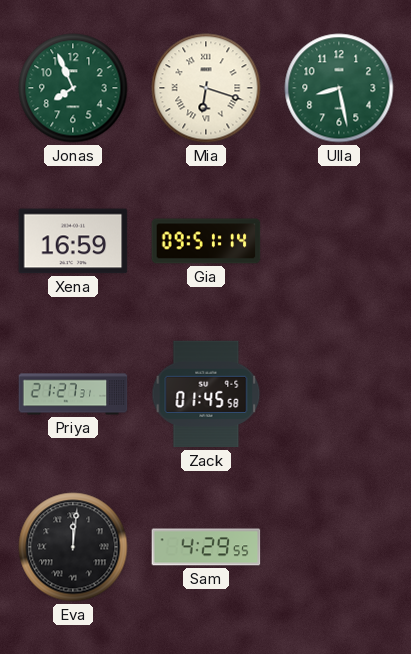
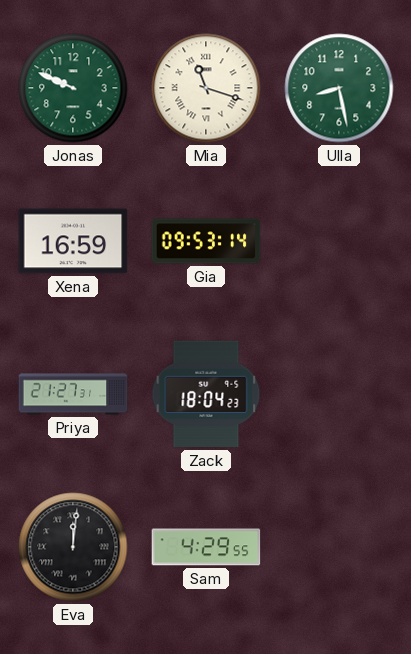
Jonas: 7:56 -> 9:49 (73, 88)
Mia: 6:18 -> 11:18 (206, 88)
Gia: 09:51 -> 09:53 (206, 241)
Zack: 01:45 -> 18:04 (206, 394)
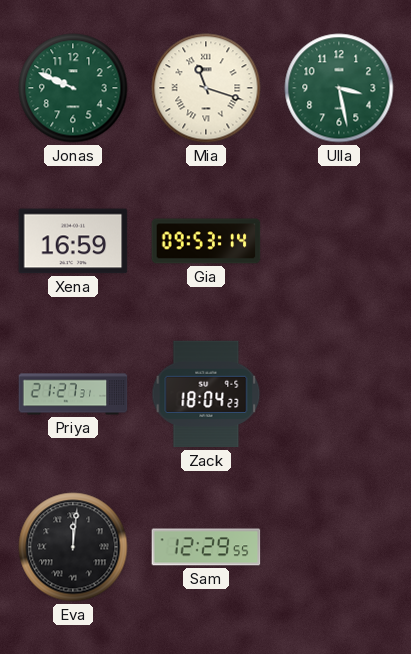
Ulla: 8:28 -> 3:28 (339, 88)
Sam: 4:29 -> 12:29 (206, 547)
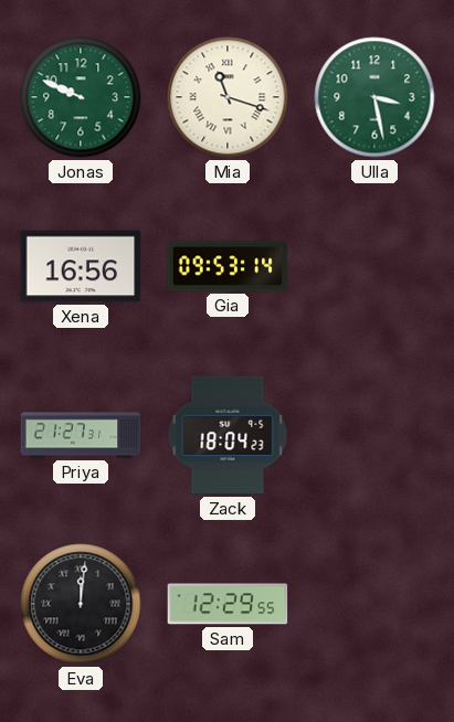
Xena: 16:59 -> 16:56 (81, 266)
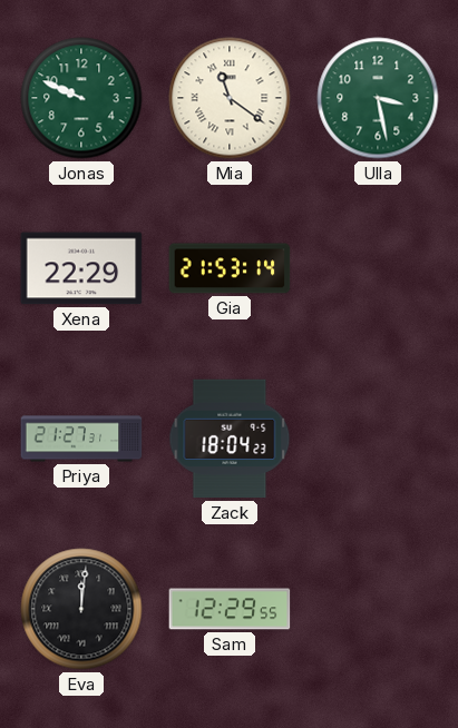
Mia: 11:18 -> 11:21 (230, 98)
Xena: 16:56 -> 22:29 (81, 268)
Gia: 09:53 -> 21:53 (230, 268)
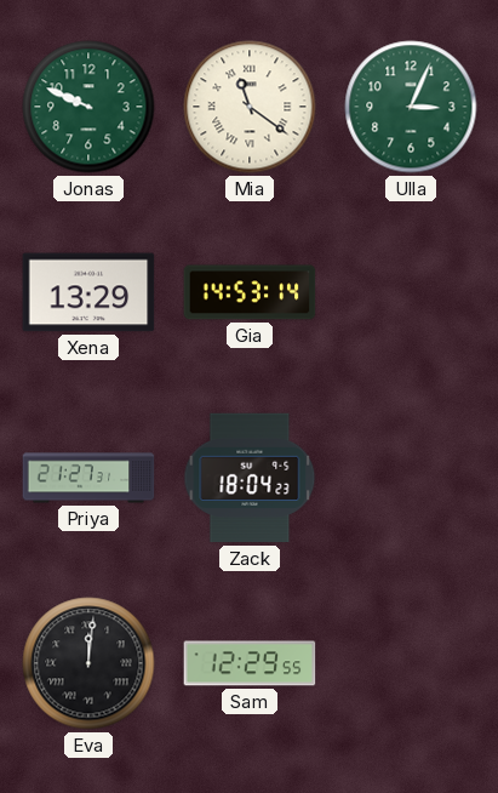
Ulla: 3:28 -> 3:04 (411, 107)
Xena: 22:29 -> 13:29 (88, 292)
Gia: 21:53 -> 14:53 (250, 292)
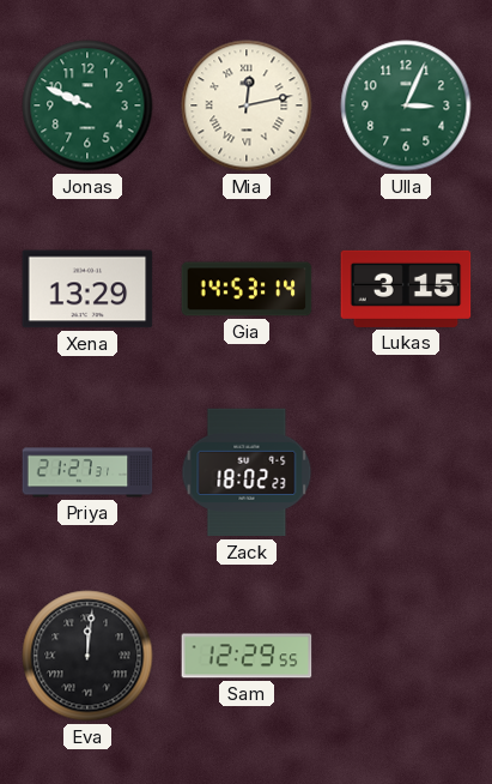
Mia: 11:21 -> 12:13 (247, 105)
Lukas: none -> 3:15 (406, 289)
Zack: 18:04 -> 18:02 (247, 472)
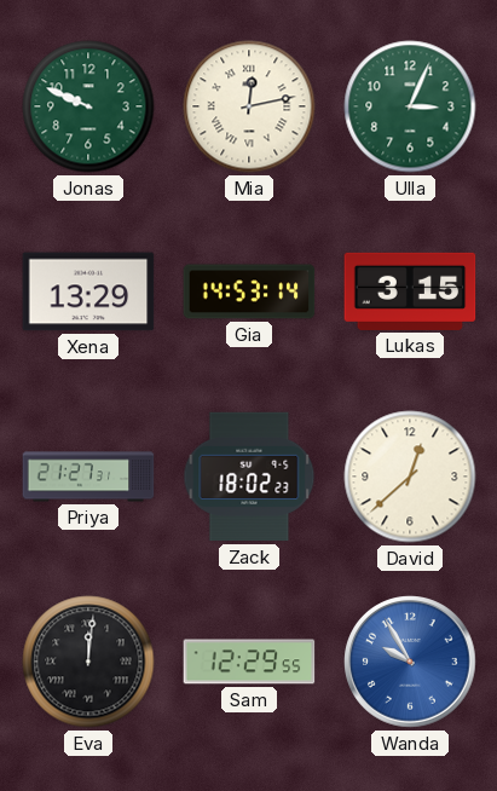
David: none -> 12:38 (410, 477)
Wanda: none -> 9:55 (410, 662)
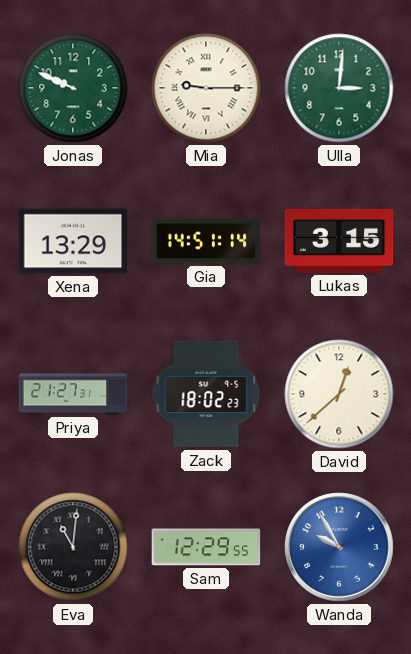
Mia: 12:13 -> 9:15 (206, 88)
Ulla: 3:04 -> 3:01 (339, 88)
Gia: 14:53 -> 14:51 (206, 241)
Eva: 12:01 -> 11:01 (73, 547)
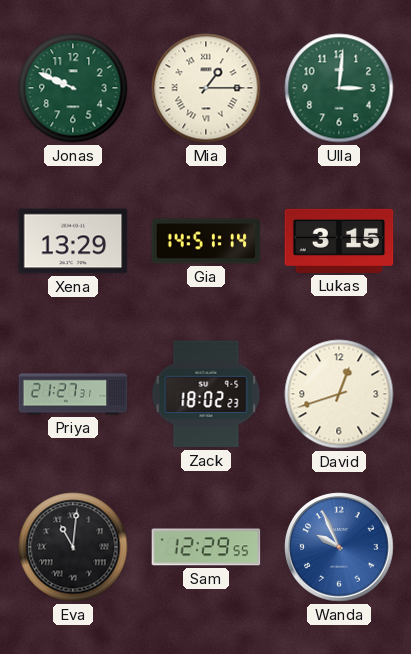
Mia: 9:15 -> 1:15 (206, 88)
David: 12:38 -> 12:42 (339, 394)
Wanda: 9:55 -> 9:56 (339, 547)
